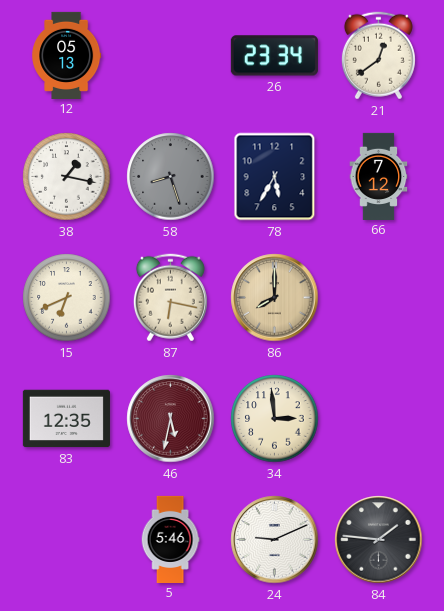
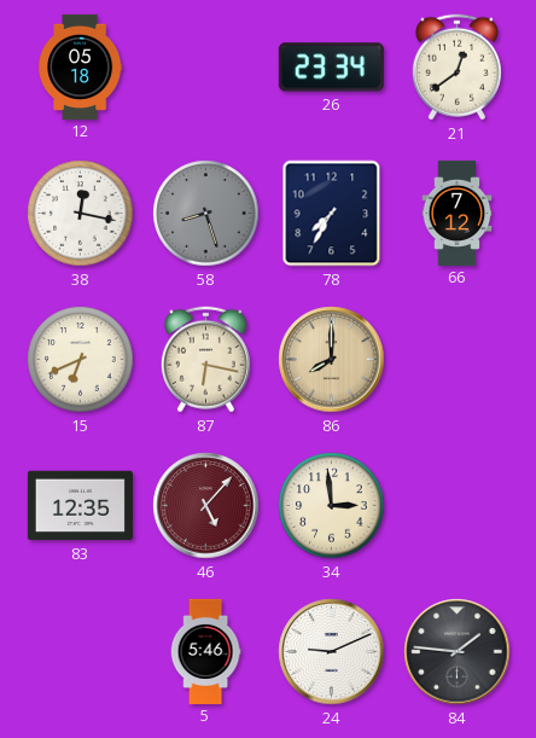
12: 05:13 -> 05:18 (81, 66)
38: 1:17 -> 12:17 (81, 214)
78: 5:35 -> 7:35 (332, 214)
46: 5:32 -> 5:07 (206, 506)
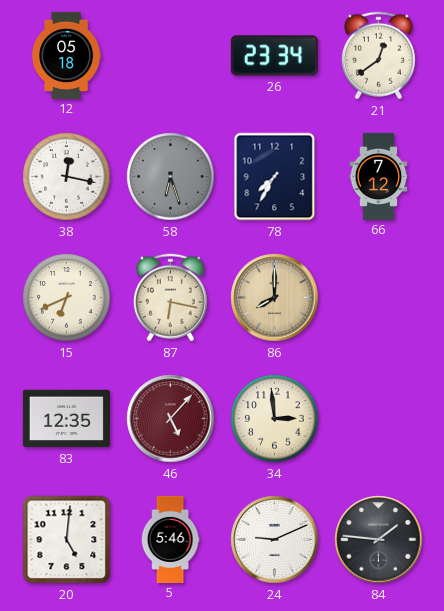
58: 8:27 -> 6:27 (171, 177)
20: none -> 5:01 (67, 540)
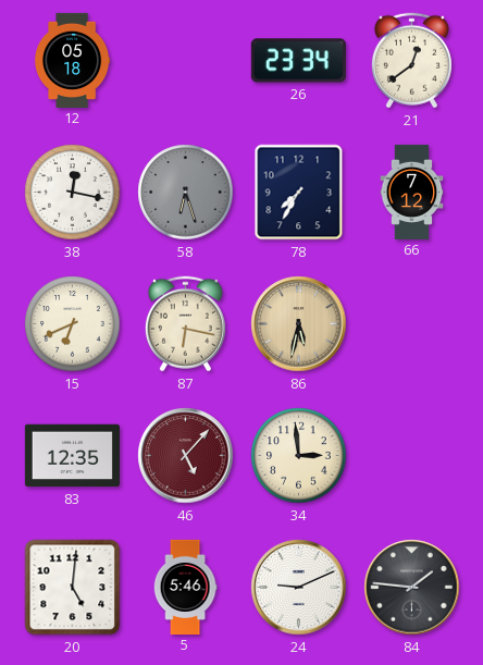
86: 8:00 -> 5:32 (299, 324)
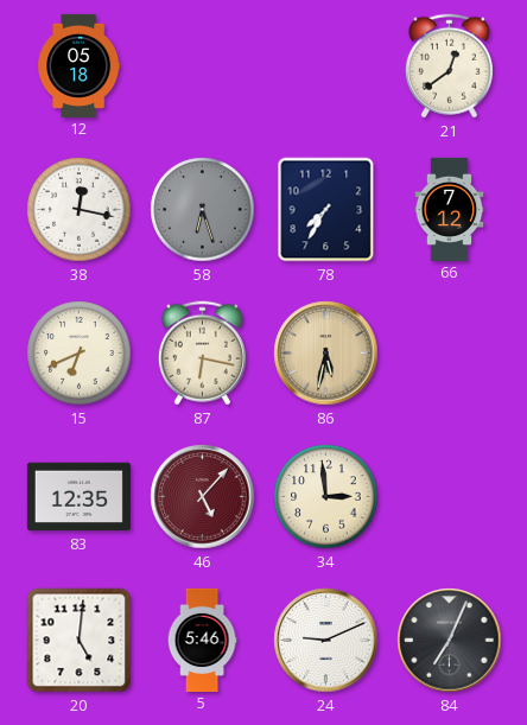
26: 23:34 -> none (298, 61)
84: 1:46 -> 7:04 (450, 641)
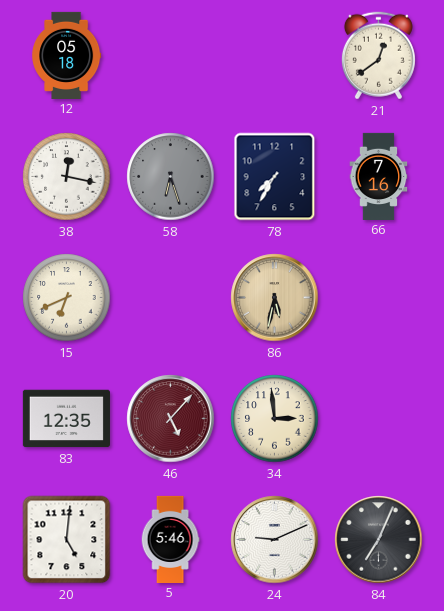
66: 7:12 -> 7:16 (379, 176)
87: 6:17 -> none (202, 354)
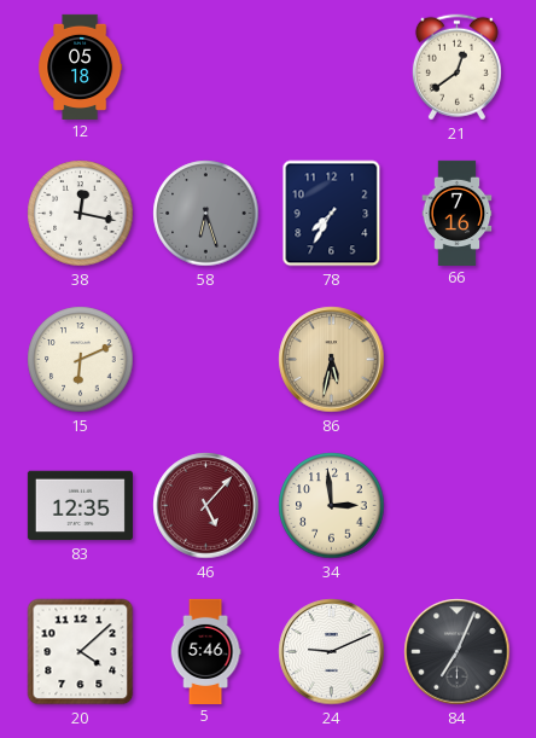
15: 6:41 -> 6:11 (81, 360)
20: 5:01 -> 4:08 (81, 652)
